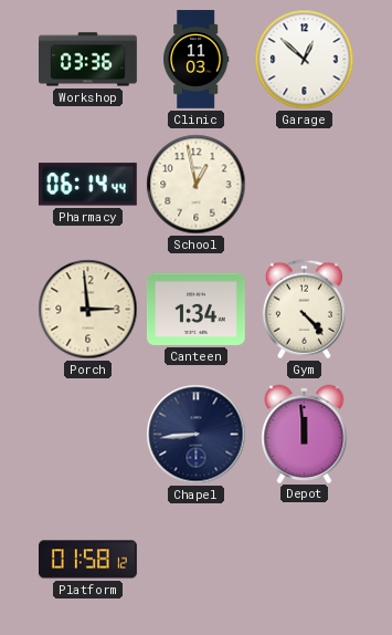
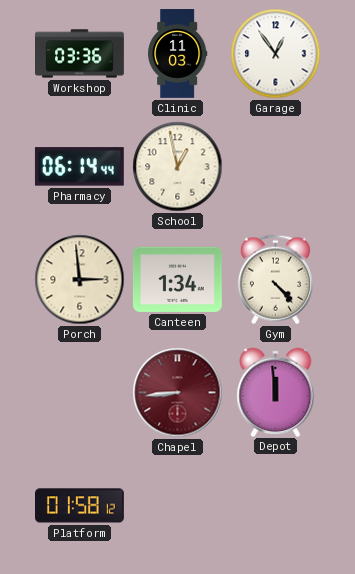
Garage: 12:52 -> 12:54 (276, 54)
Chapel dial: navy -> burgundy (178, 393)
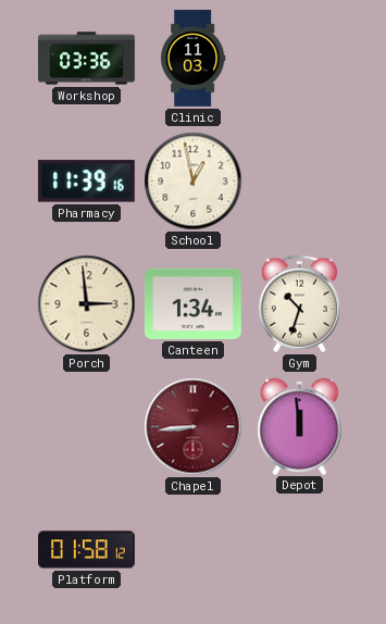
Garage: 12:54 -> none (276, 54)
Pharmacy: 06:14 -> 11:39 (86, 182)
Gym: 4:23 -> 10:33 (299, 304)
